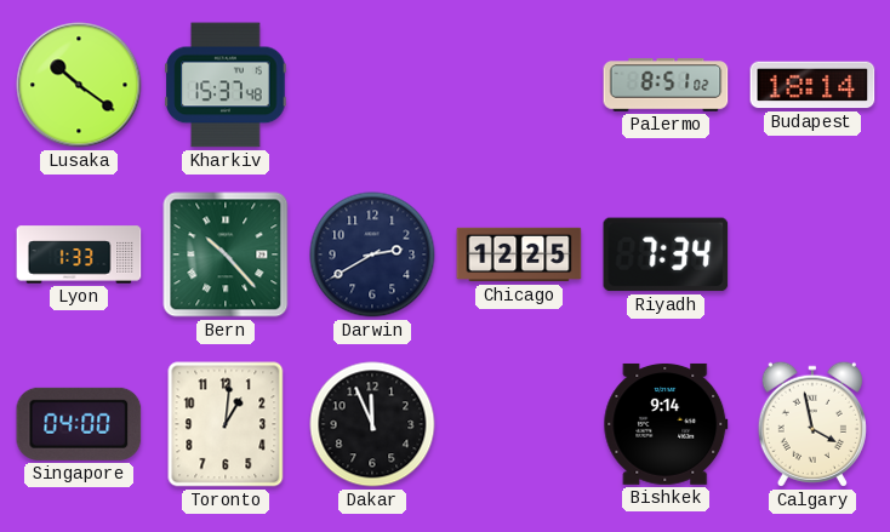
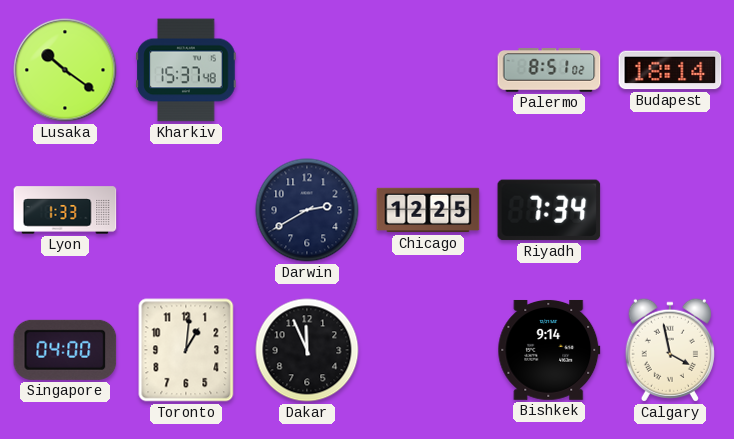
Bern: 10:23 -> none (226, 254)
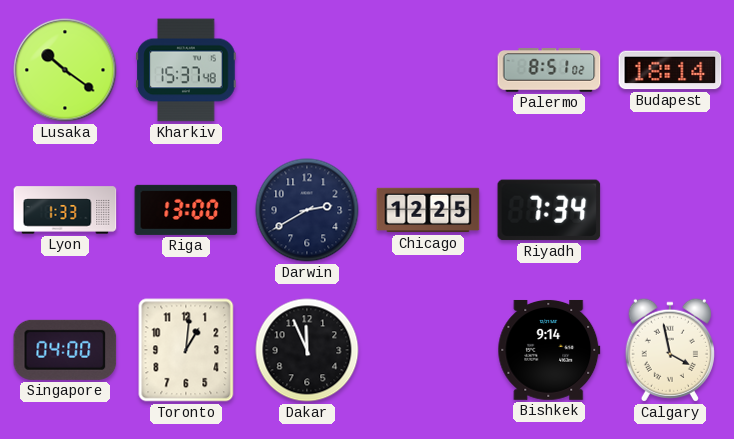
Riga: none -> 13:00 (186, 210)
